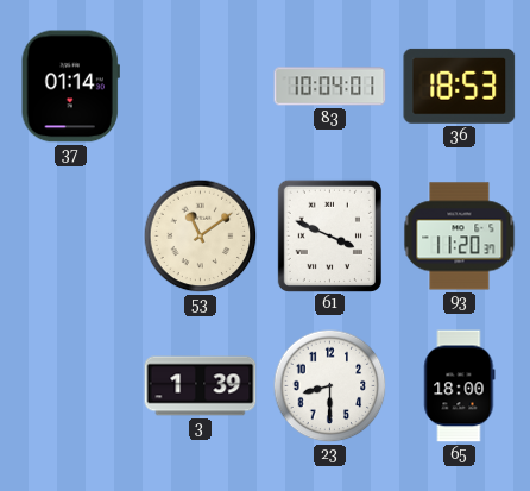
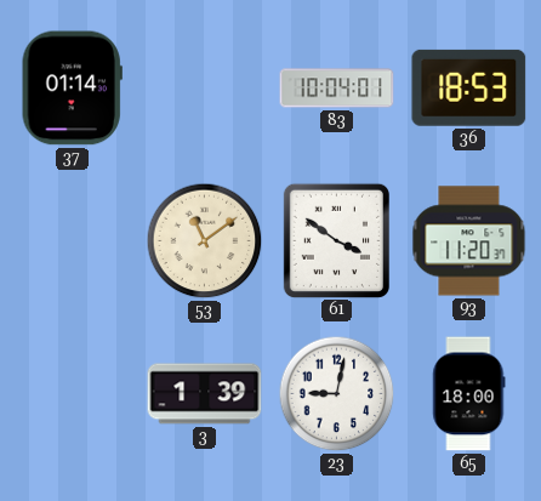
61: 3:49 -> 3:51 (336, 240)
23: 8:30 -> 9:02 (337, 394)
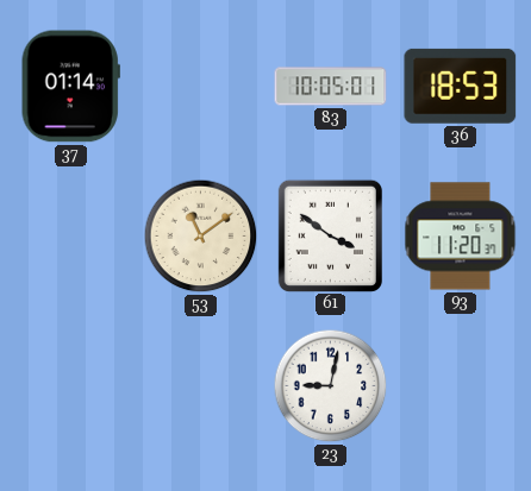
83: 10:04 -> 10:05 (331, 87)
3: 1:39 -> none (205, 394)
65: 18:00 -> none (469, 394)
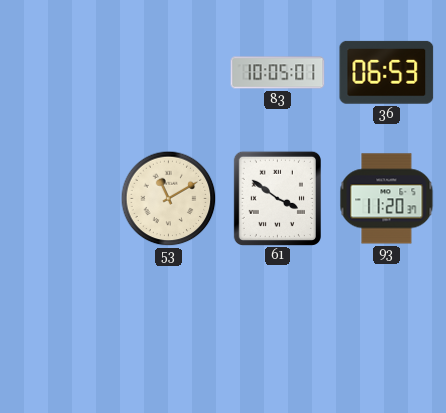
37: 01:14 -> none (70, 87)
36: 18:53 -> 06:53 (387, 72)
53: 11:09 -> 11:10 (169, 199)
23: 9:02 -> none (331, 386)
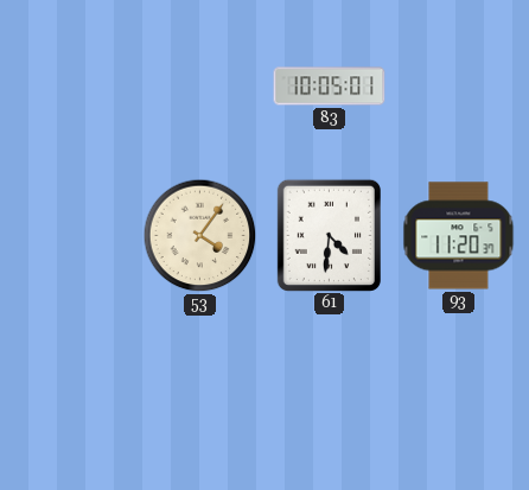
36: 06:53 -> none (387, 72)
53: 11:10 -> 4:06 (200, 236)
61: 3:51 -> 4:31 (329, 235)
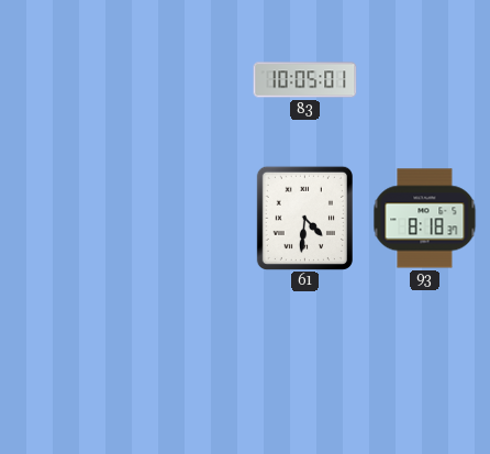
53: 4:06 -> none (200, 236)
93: 11:20 -> 8:18 (425, 219)
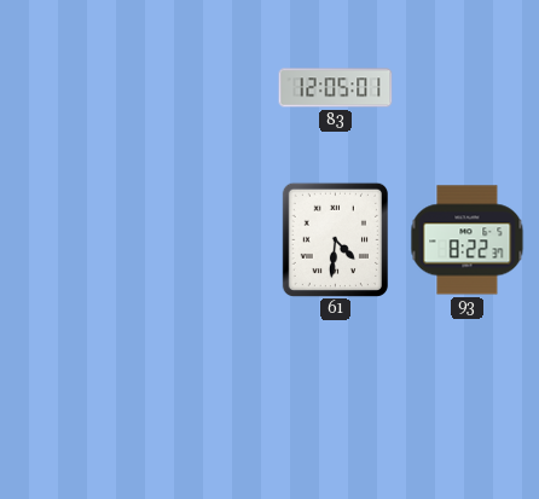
83: 10:05 -> 12:05 (336, 88)
93: 8:18 -> 8:22 (468, 240)
